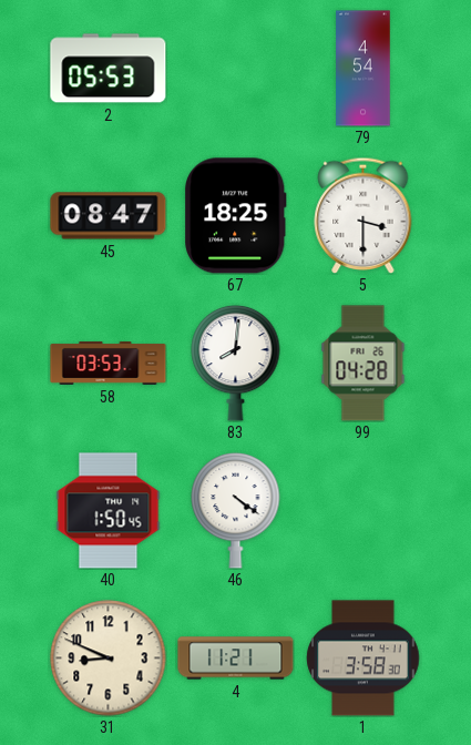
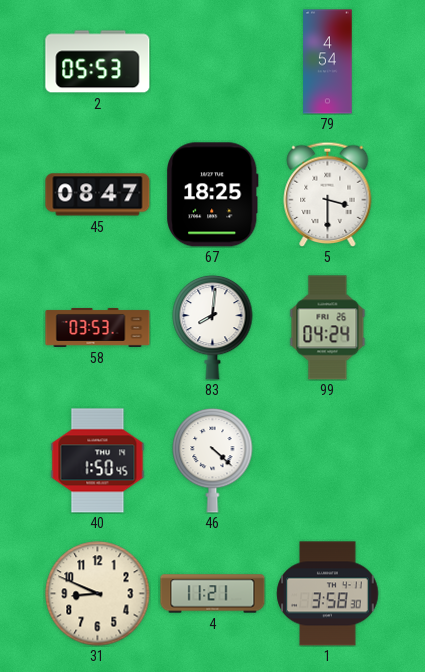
99: 04:28 -> 04:24 (328, 328)
46: 4:21 -> 4:22 (213, 460)
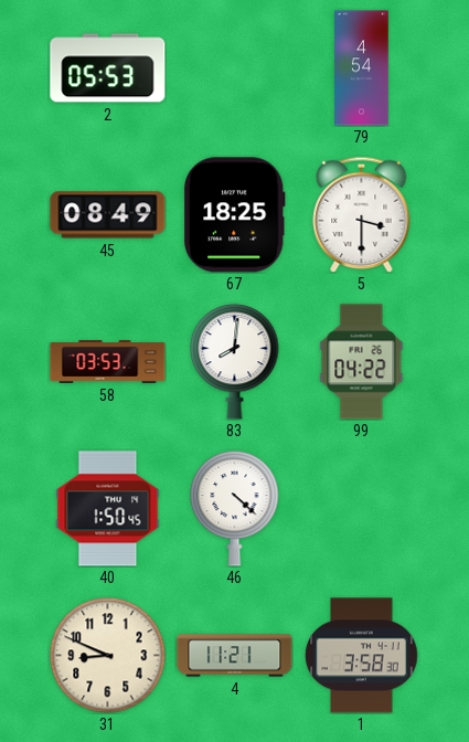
45: 08:47 -> 08:49 (108, 215)
99: 04:24 -> 04:22 (362, 362)
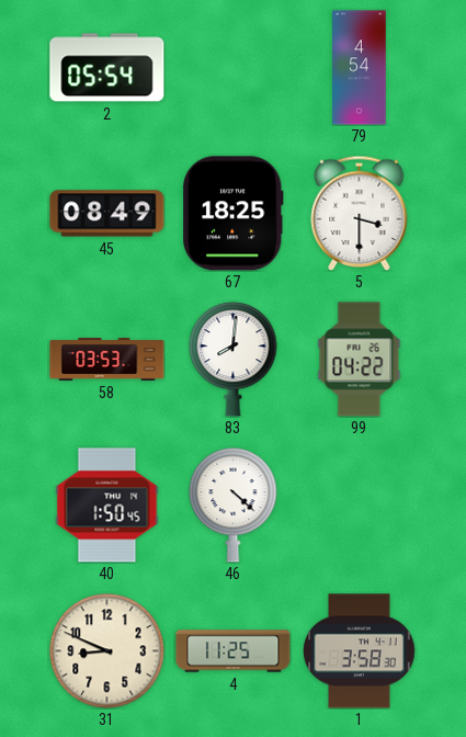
2: 05:53 -> 05:54 (107, 68)
4: 11:21 -> 11:25 (234, 651)
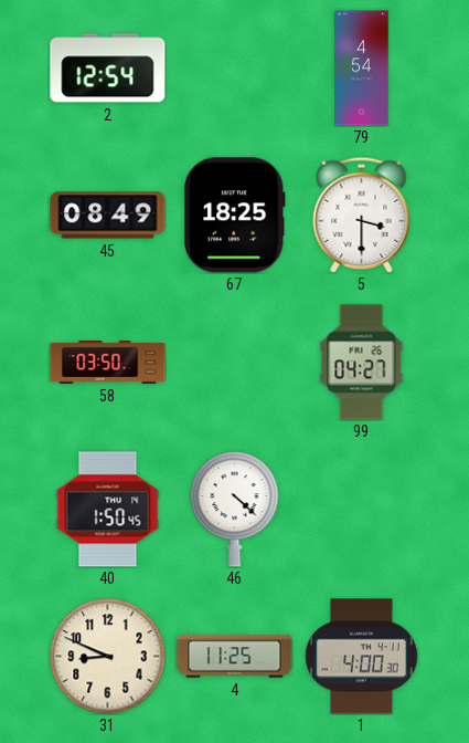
2: 05:54 -> 12:54 (108, 69)
58: 03:53 -> 03:50 (108, 362)
83: 8:01 -> none (234, 359)
99: 04:22 -> 04:27 (362, 363)
1: 3:58 -> 4:00 (362, 657)
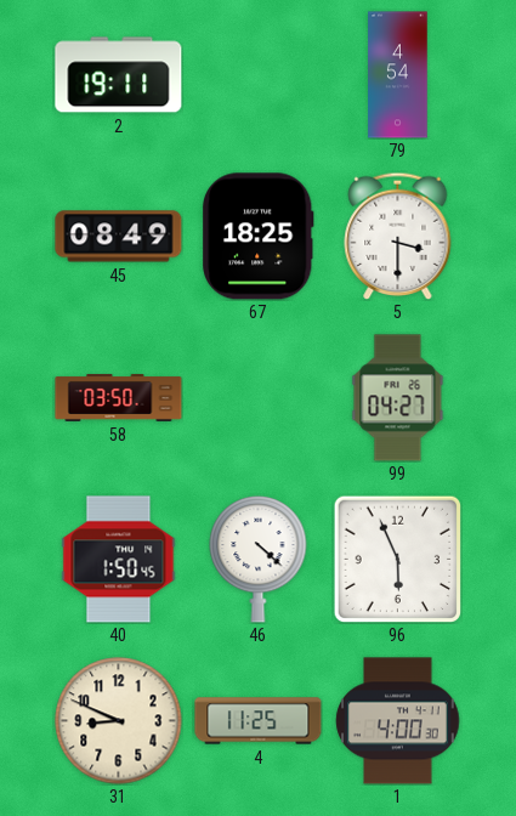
2: 12:54 -> 19:11 (119, 75)
96: none -> 5:56 (397, 559)
